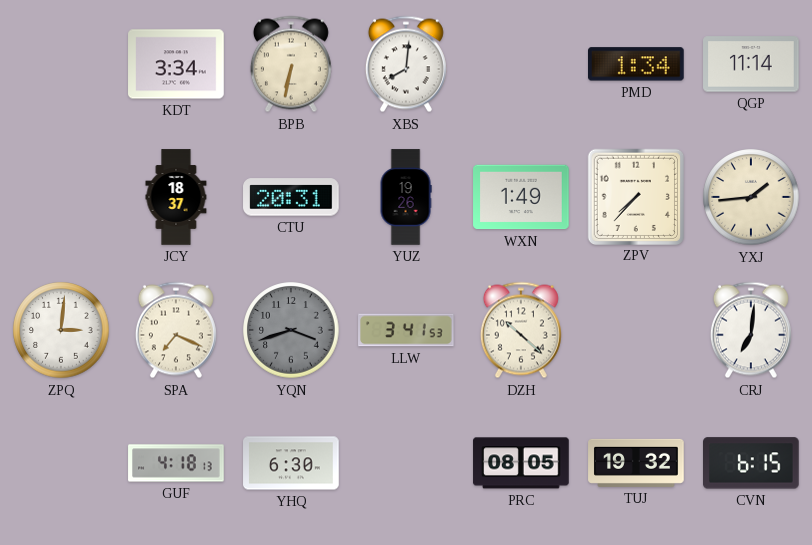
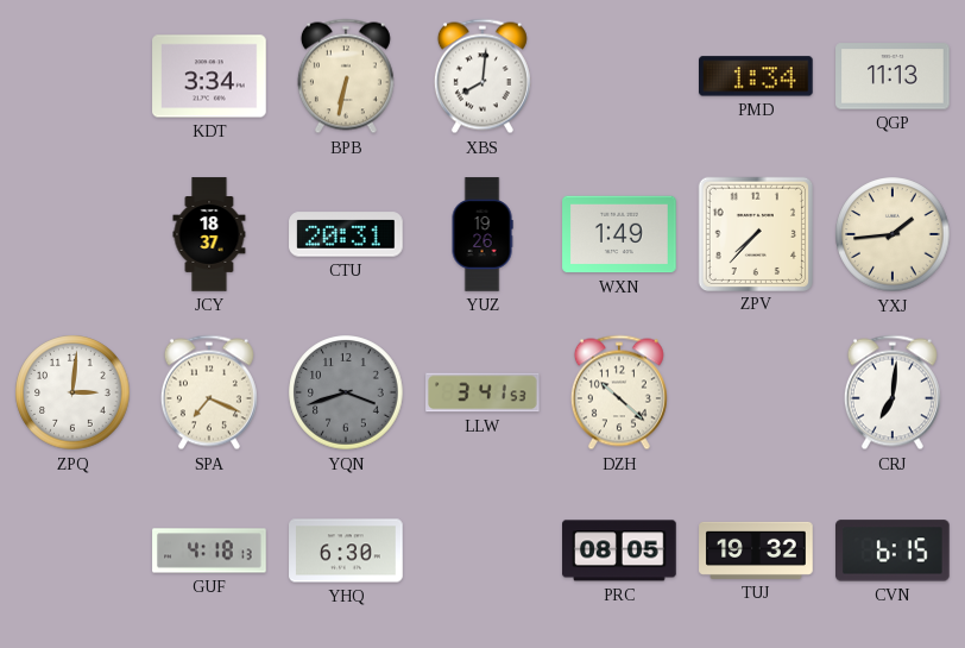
QGP: 11:14 -> 11:13 (893, 76)
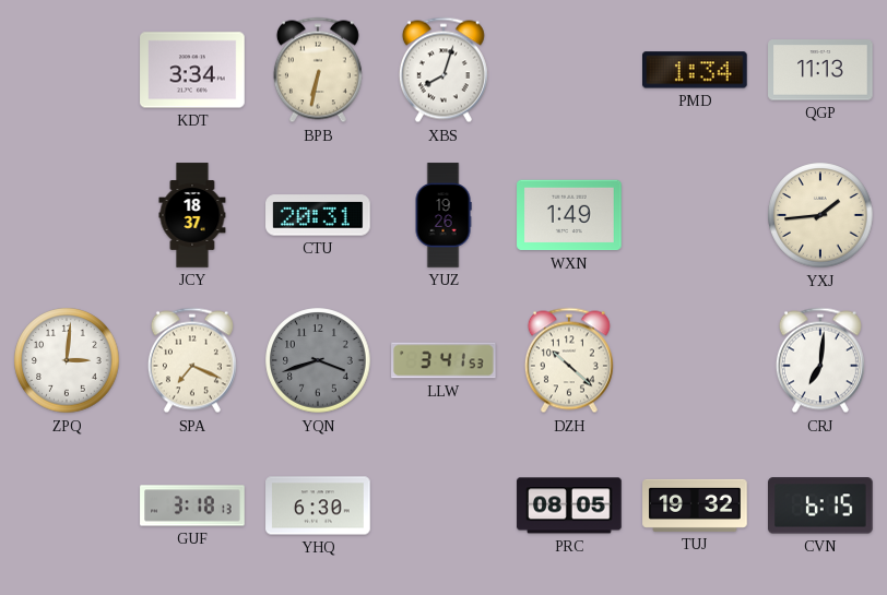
XBS: 8:01 -> 8:03 (443, 70)
ZPV: 7:37 -> none (755, 233)
GUF: 4:18 -> 3:18 (192, 505)
